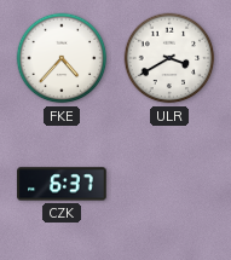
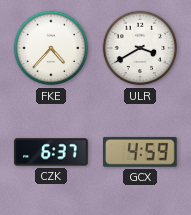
GCX: none -> 4:59 (141, 152)
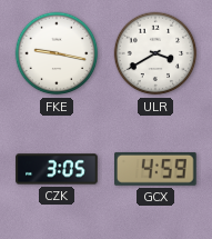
FKE: 4:37 -> 9:17 (57, 53)
CZK: 6:37 -> 3:05 (57, 169)
